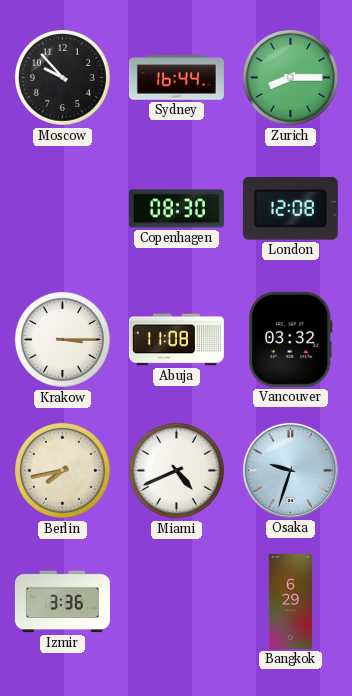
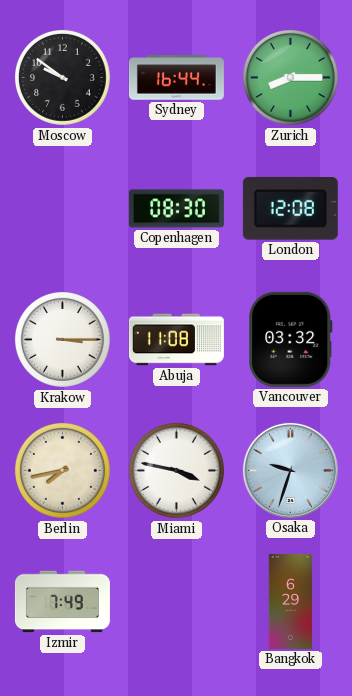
Moscow: 9:53 -> 9:51 (62, 77)
Miami: 4:41 -> 3:47 (176, 470)
Izmir: 3:36 -> 7:49 (62, 602)
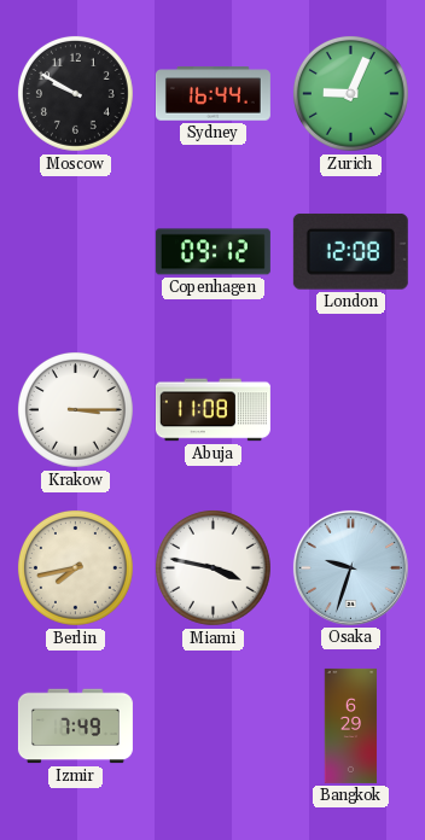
Moscow: 9:51 -> 9:50 (75, 93)
Zurich: 8:15 -> 9:04 (350, 93)
Copenhagen: 08:30 -> 09:12 (212, 252)
Vancouver: 03:32 -> none (291, 339)
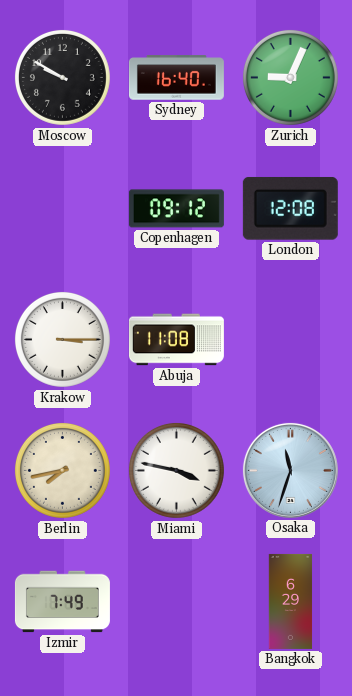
Sydney: 16:44 -> 16:40 (176, 78)
Osaka: 9:33 -> 11:33 (290, 470)
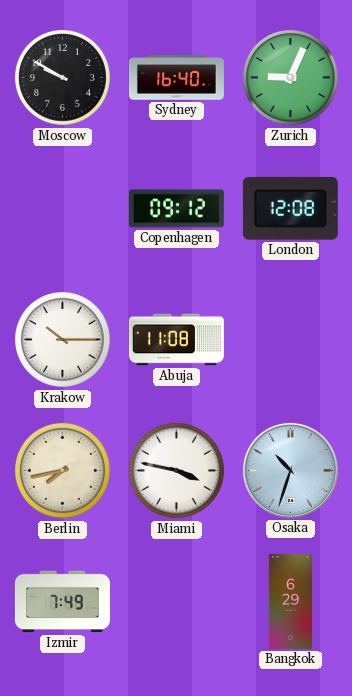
Krakow: 3:15 -> 10:15 (62, 339)
Osaka: 11:33 -> 10:33 (290, 470)
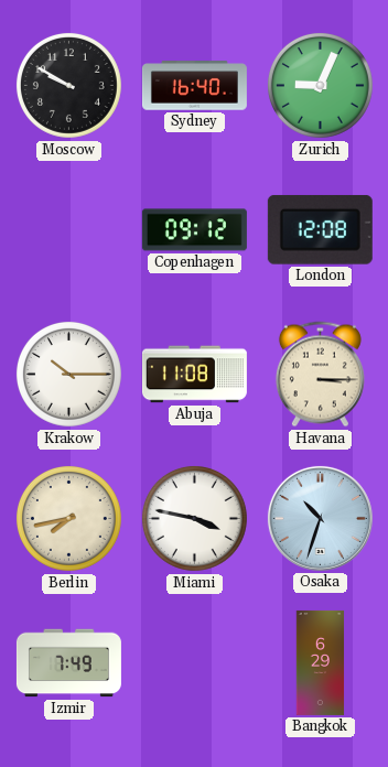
Havana: none -> 3:15 (320, 375)
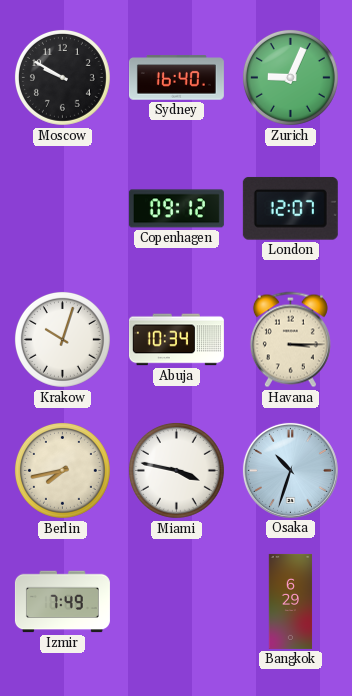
London: 12:08 -> 12:07 (290, 208)
Krakow: 10:15 -> 10:03 (62, 339)
Abuja: 11:08 -> 10:34 (176, 340)
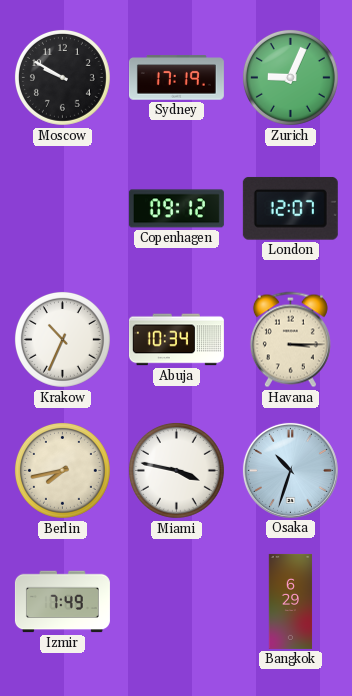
Sydney: 16:40 -> 17:19 (176, 78)
Krakow: 10:03 -> 10:34 (62, 339)
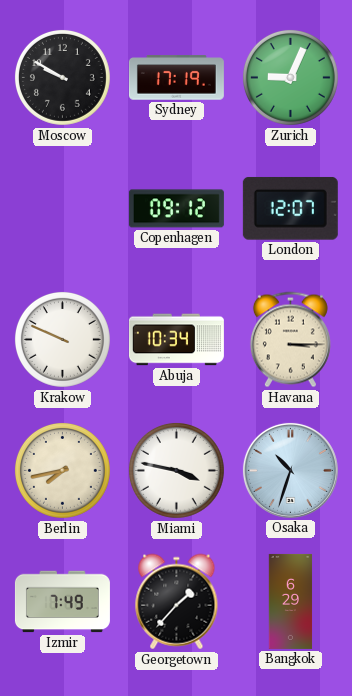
Krakow: 10:34 -> 9:49 (62, 339)
Georgetown: none -> 1:37 (177, 602)
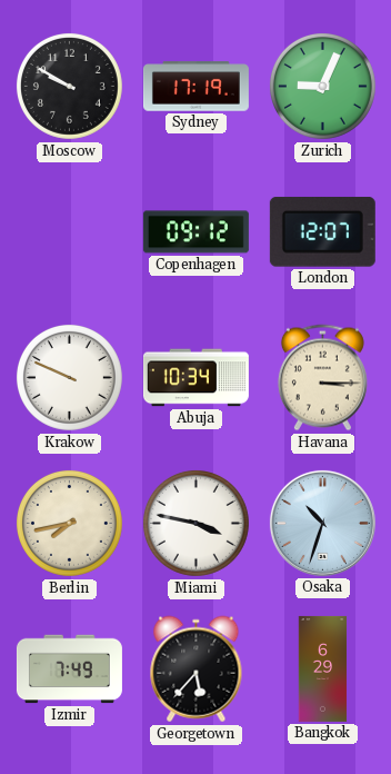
Georgetown: 1:37 -> 5:37 (197, 669)
